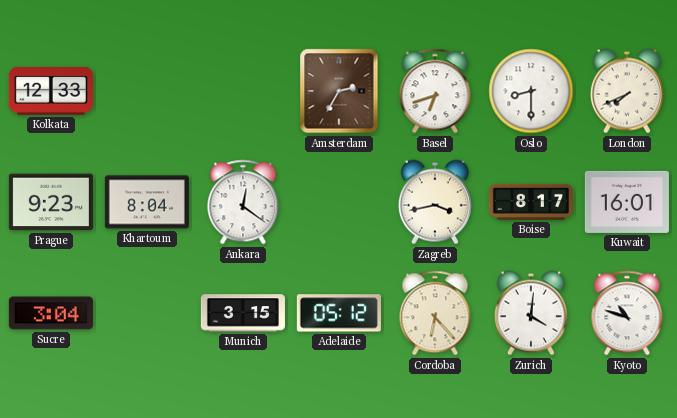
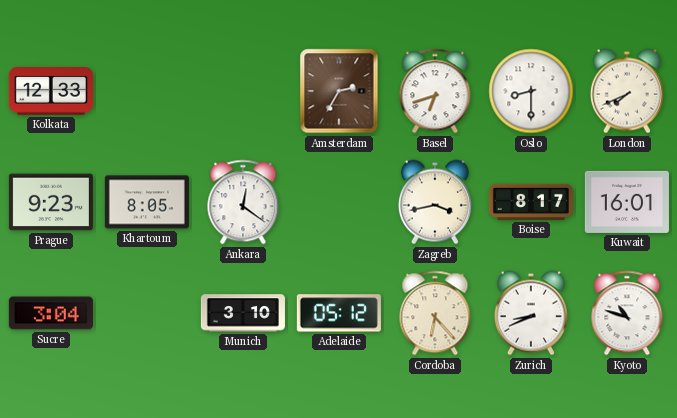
Khartoum: 8:04 -> 8:05 (147, 202)
Munich: 3:15 -> 3:10 (243, 313)
Zurich: 4:01 -> 8:41 (531, 313)
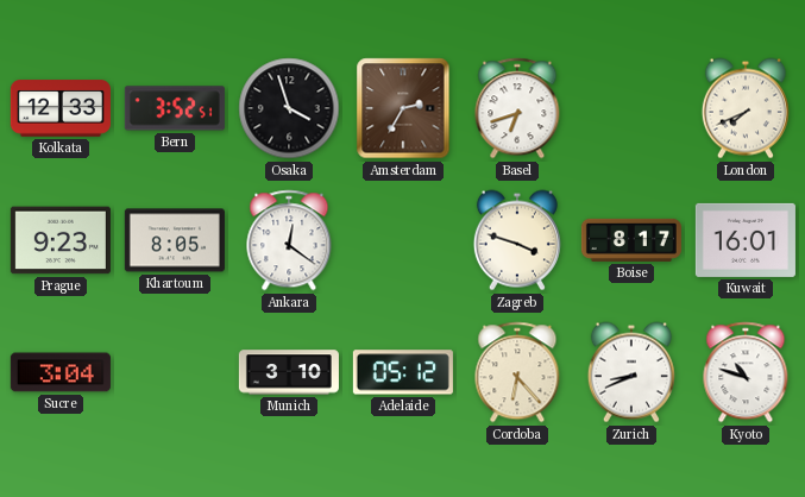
Bern: none -> 3:52 (175, 108)
Osaka: none -> 3:57 (289, 108)
Oslo: 8:30 -> none (531, 91)
Zagreb: 3:43 -> 3:48 (517, 240)
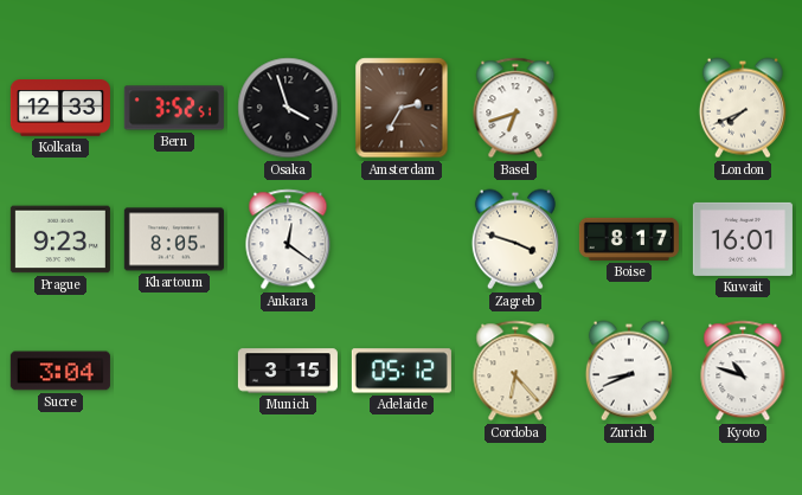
Munich: 3:10 -> 3:15 (288, 371)
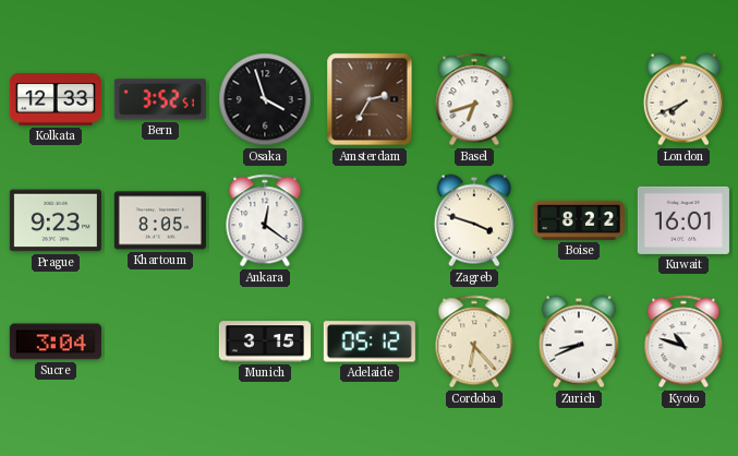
Boise: 8:17 -> 8:22 (579, 220)
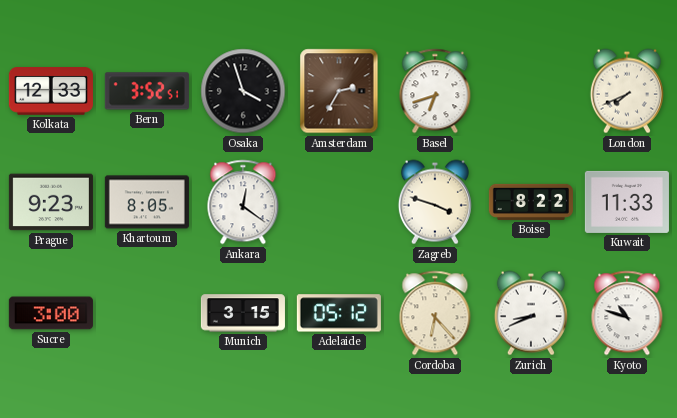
Kuwait: 16:01 -> 11:33 (627, 202)
Sucre: 3:04 -> 3:00 (51, 313)
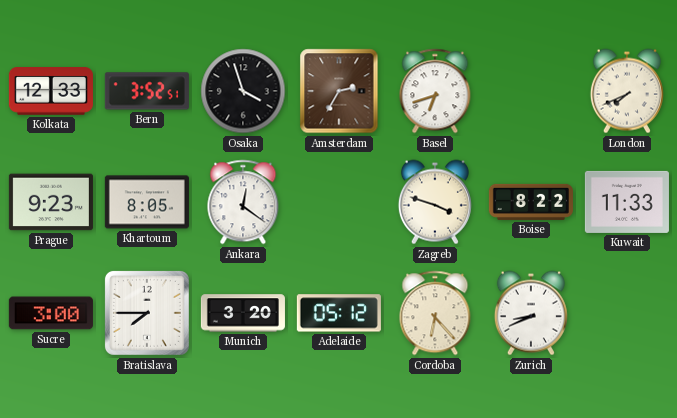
Bratislava: none -> 7:45 (147, 313)
Munich: 3:15 -> 3:20 (243, 313)
Kyoto: 10:48 -> none (627, 313)
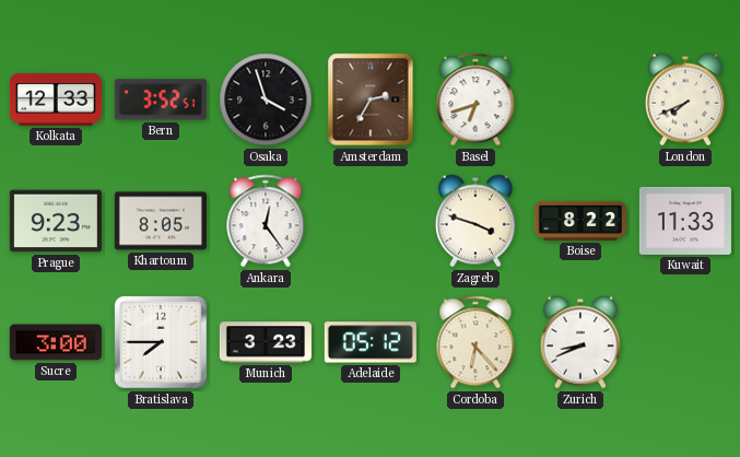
Ankara: 12:21 -> 12:24 (266, 221)
Munich: 3:20 -> 3:23 (266, 342)
